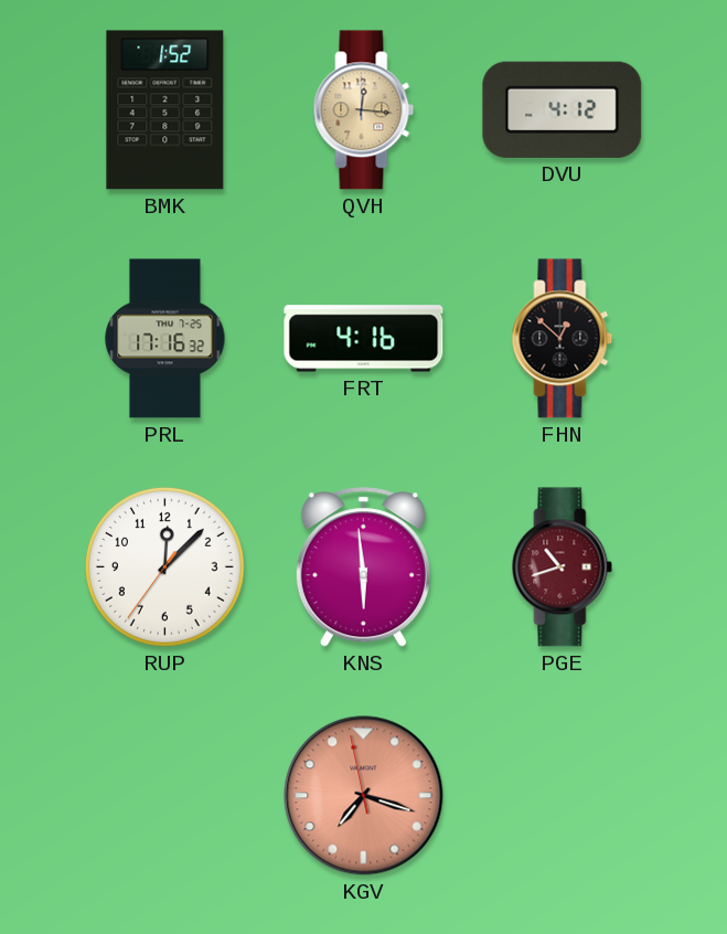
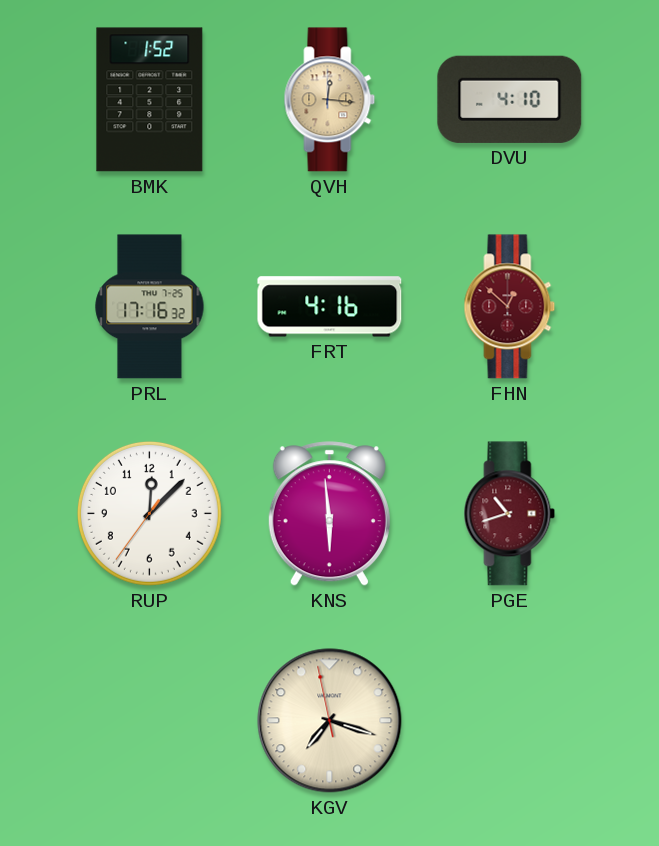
DVU: 4:12 -> 4:10 (510, 99)
FHN dial: black -> burgundy (510, 307)
KGV dial: salmon -> cream (330, 721)
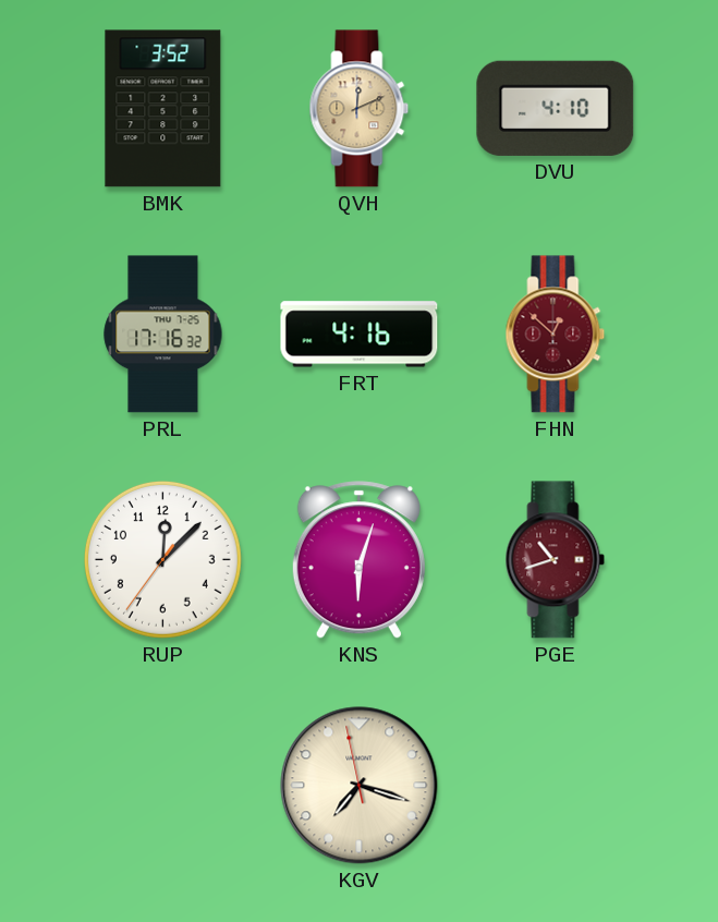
BMK: 1:52 -> 3:52 (163, 109)
QVH: 12:16 -> 12:11 (360, 109)
KNS: 5:59 -> 6:03 (358, 560)
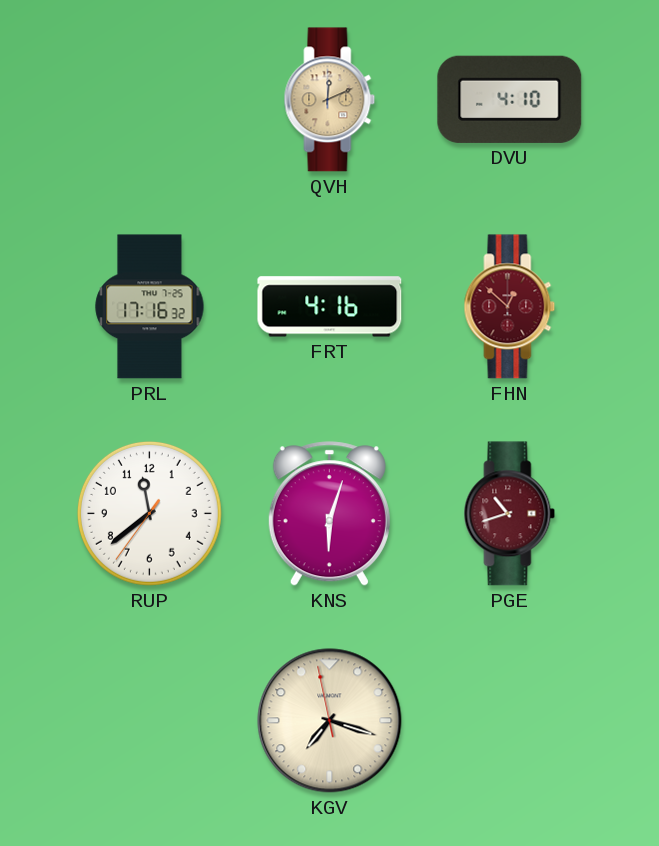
BMK: 3:52 -> none (163, 109)
RUP: 12:07 -> 11:38 (149, 513)
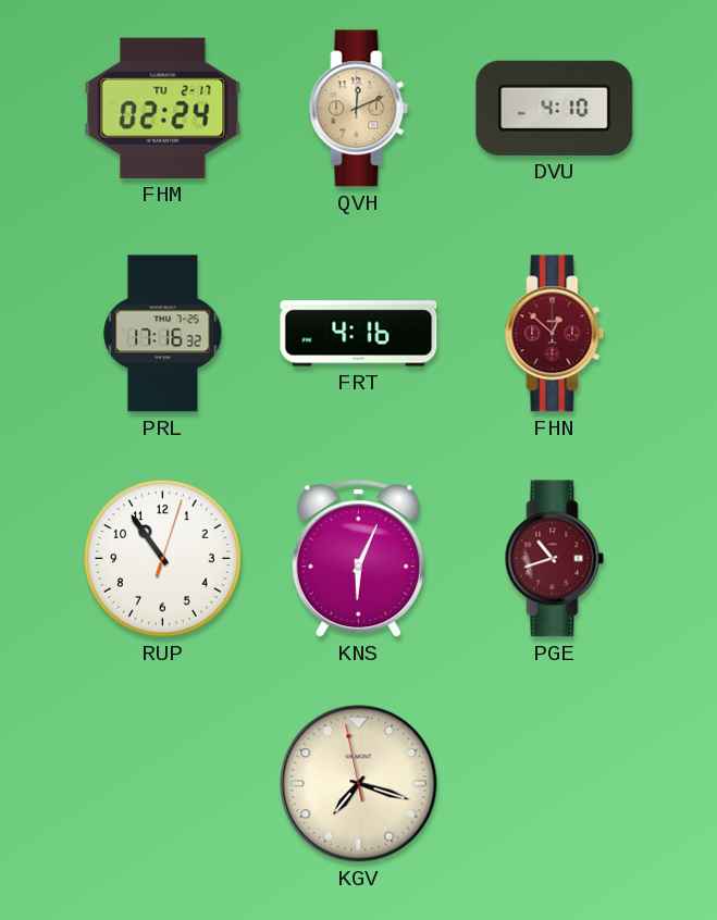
FHM: none -> 02:24 (163, 108)
RUP: 11:38 -> 10:54 (162, 558)
KNS: 6:03 -> 6:04 (358, 559)
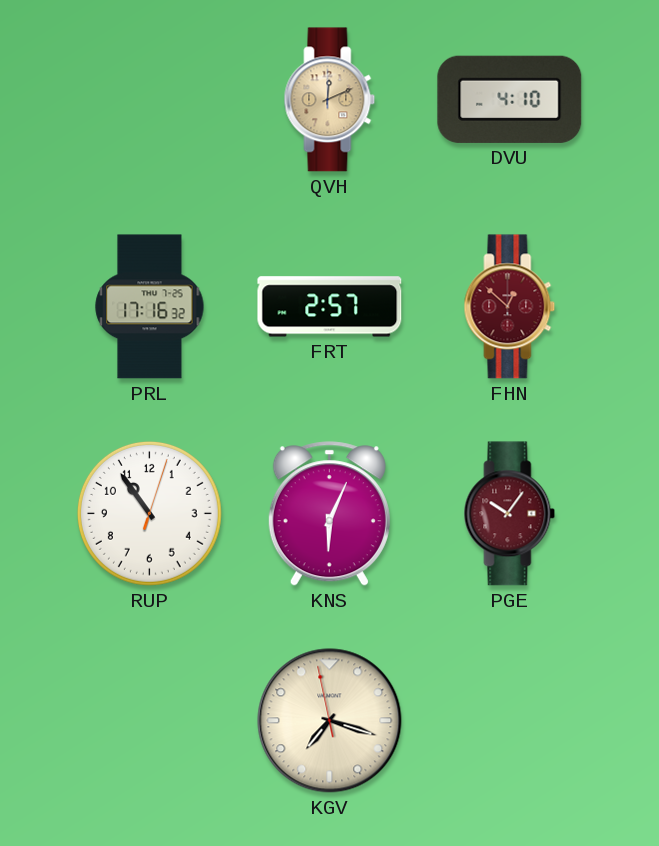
FHM: 02:24 -> none (163, 108)
FRT: 4:16 -> 2:57 (330, 307)
PGE: 10:42 -> 10:06 (510, 514)
